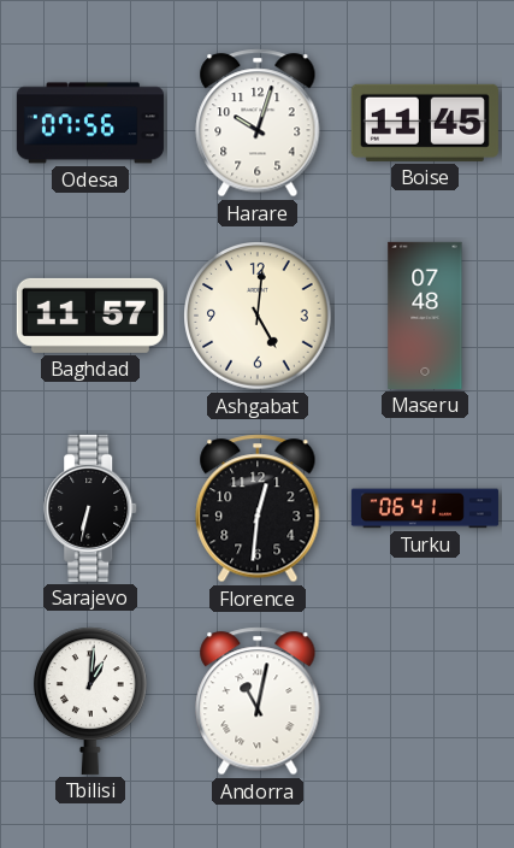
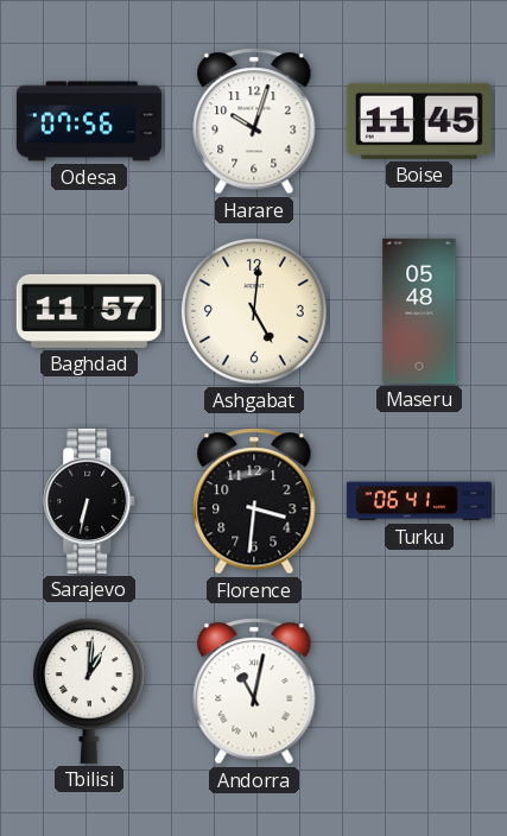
Maseru: 07:48 -> 05:48 (419, 311)
Florence: 12:31 -> 3:31 (254, 501)
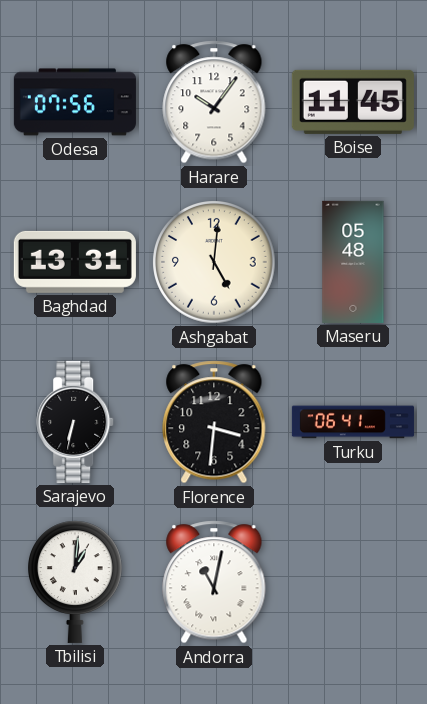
Harare: 10:03 -> 10:06 (214, 102)
Baghdad: 11:57 -> 13:31 (75, 262)
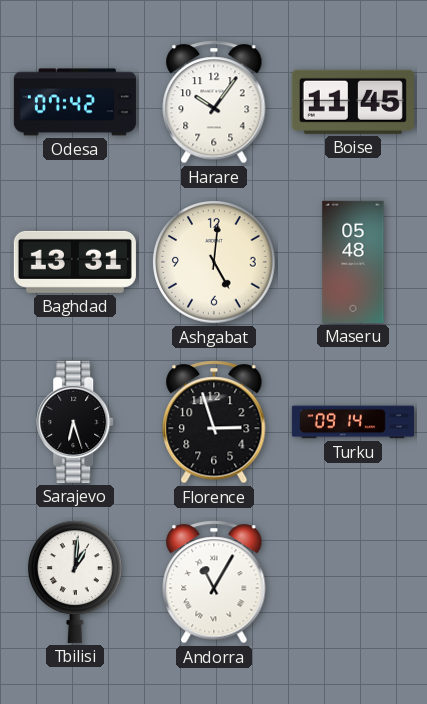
Odesa: 07:56 -> 07:42 (75, 102)
Sarajevo: 6:32 -> 6:27 (76, 422)
Florence: 3:31 -> 2:57 (214, 422)
Turku: 06:41 -> 09:14 (353, 422)
Andorra: 11:02 -> 11:05 (214, 582)
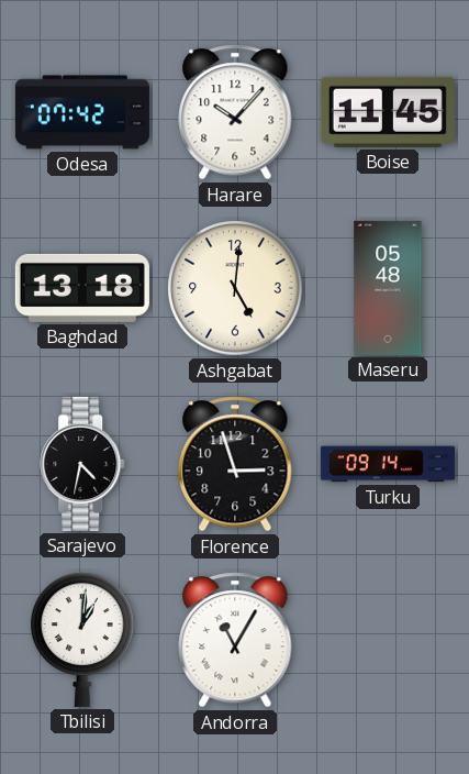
Harare: 10:06 -> 10:07 (235, 112)
Baghdad: 13:31 -> 13:18 (82, 288)
Sarajevo: 6:27 -> 4:32 (83, 464)
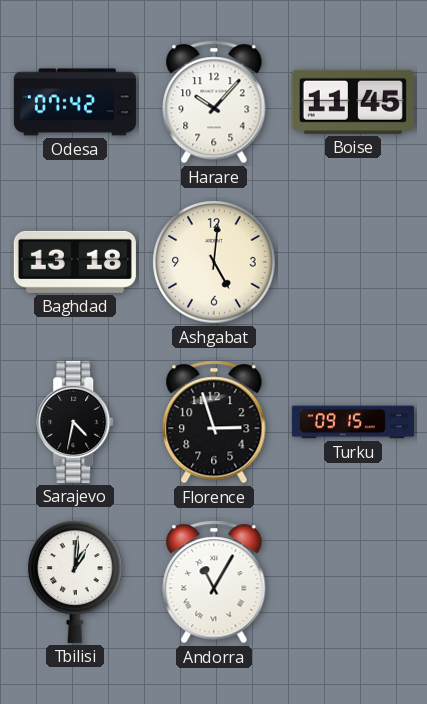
Maseru: 05:48 -> none (388, 288)
Turku: 09:14 -> 09:15 (353, 422)
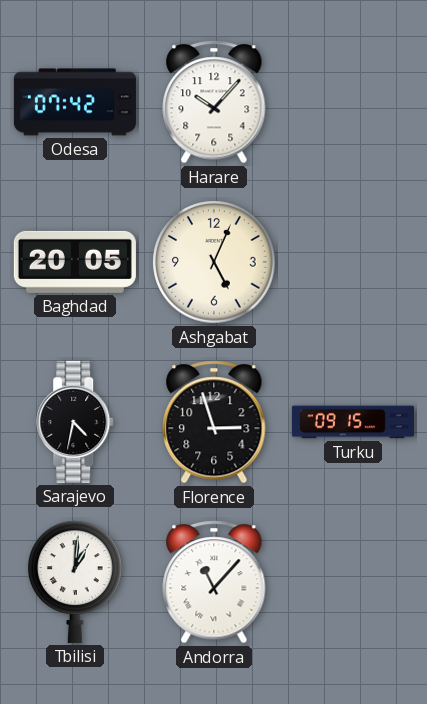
Boise: 11:45 -> none (353, 102)
Baghdad: 13:18 -> 20:05 (75, 262)
Ashgabat: 5:01 -> 5:04 (214, 262)
Andorra: 11:05 -> 11:07 (214, 582)
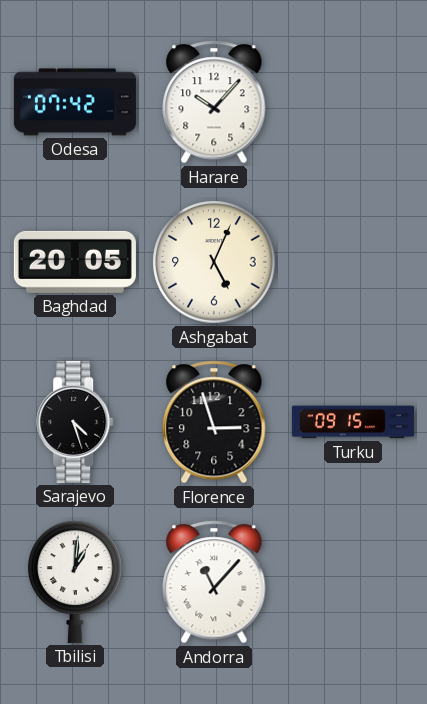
Sarajevo: 4:32 -> 4:27 (76, 422)
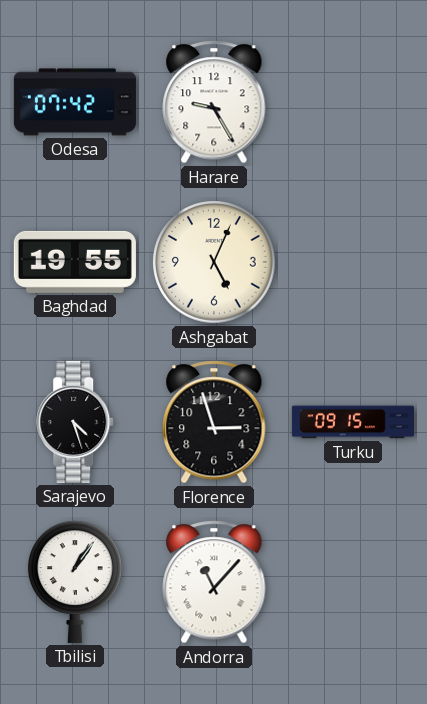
Harare: 10:07 -> 9:25 (214, 102)
Baghdad: 20:05 -> 19:55 (75, 262)
Tbilisi: 1:01 -> 1:06 (76, 582)
